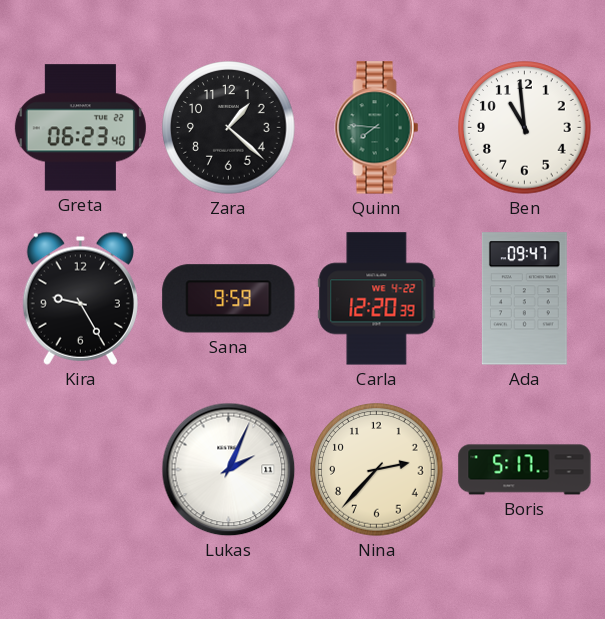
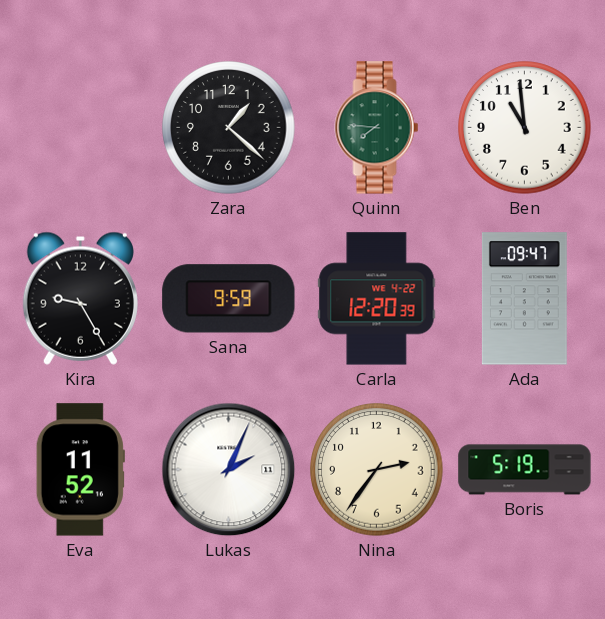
Greta: 06:23 -> none (80, 128)
Eva: none -> 11:52 (80, 470)
Nina: 2:37 -> 2:36 (377, 470)
Boris: 5:17 -> 5:19 (525, 470)
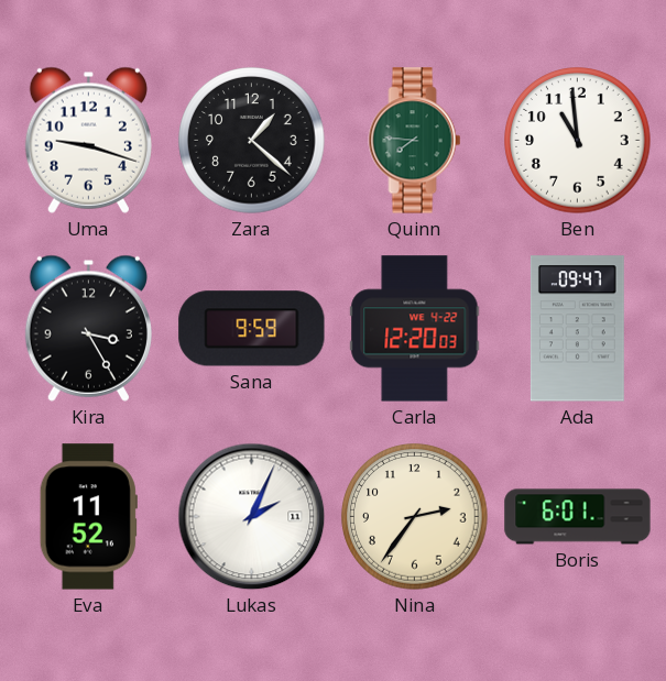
Uma: none -> 9:18 (88, 140)
Kira: 9:25 -> 3:25 (88, 328)
Carla: 12:20:39 -> 12:20:03 (415, 329)
Boris: 5:19 -> 6:01 (578, 517)
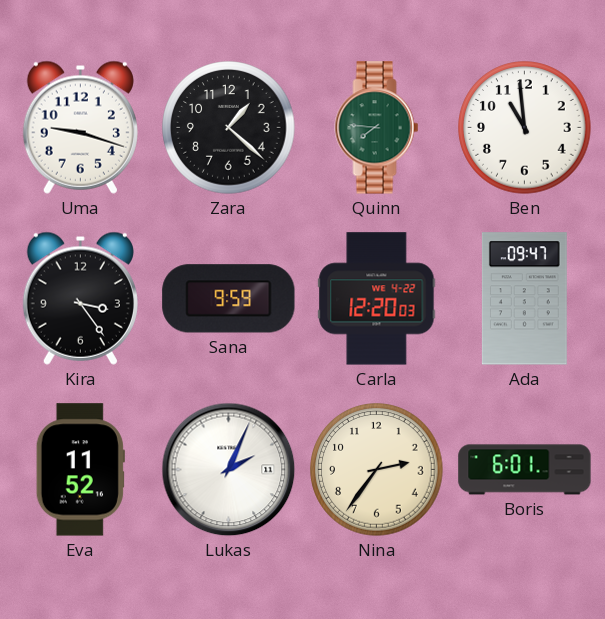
Kira: 3:25 -> 3:24 (80, 298)
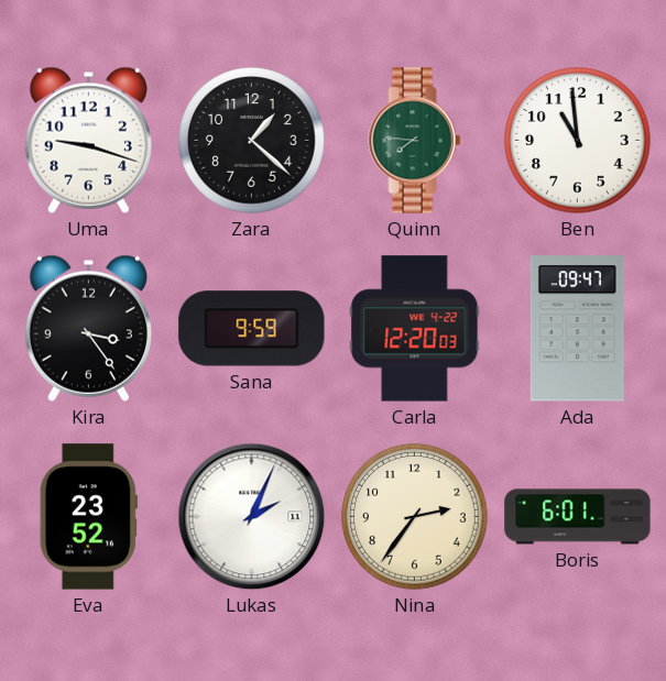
Eva: 11:52 -> 23:52 (88, 517)
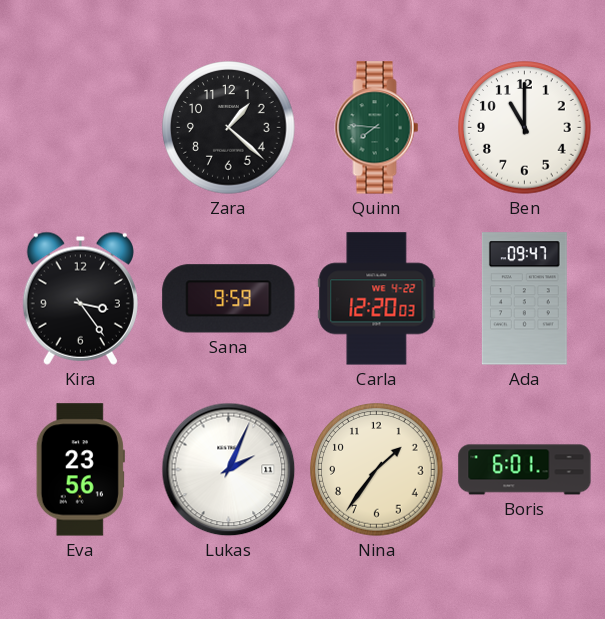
Uma: 9:18 -> none (88, 140)
Ben: 10:59 -> 11:00 (525, 128)
Eva: 23:52 -> 23:56 (80, 470)
Nina: 2:36 -> 1:36 (377, 470)
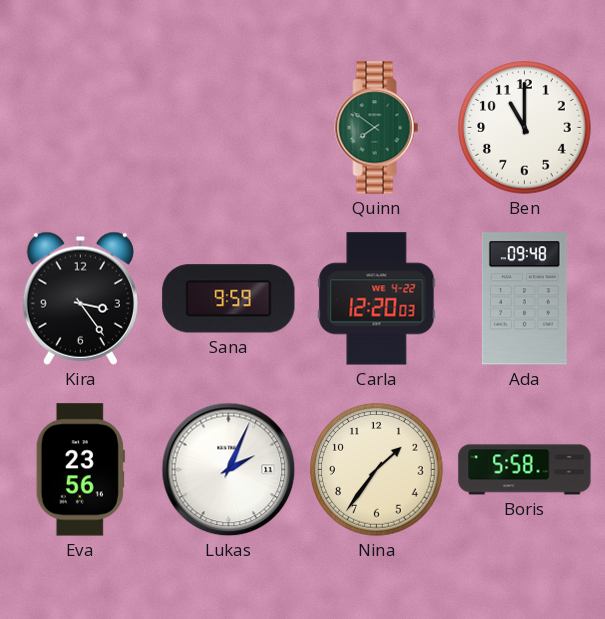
Zara: 1:22 -> none (229, 128)
Quinn: 7:46 -> 7:51 (377, 128)
Ada: 09:47 -> 09:48 (524, 299)
Boris: 6:01 -> 5:58 (525, 470)
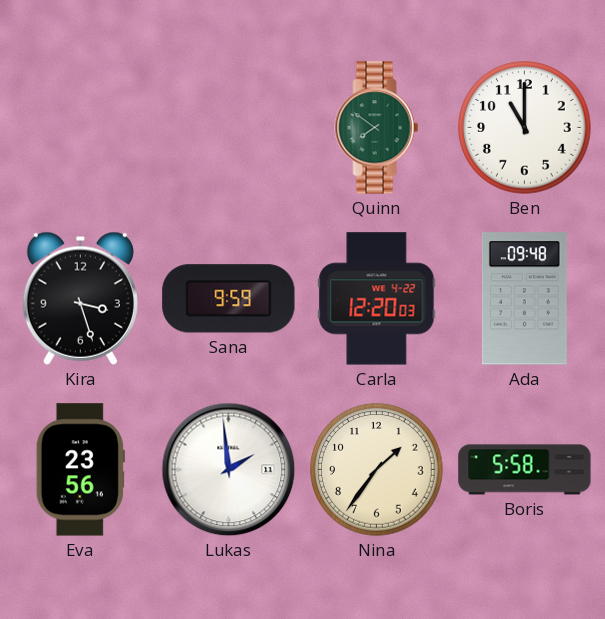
Kira: 3:24 -> 3:27 (80, 298)
Lukas: 2:04 -> 1:59 (229, 470)
